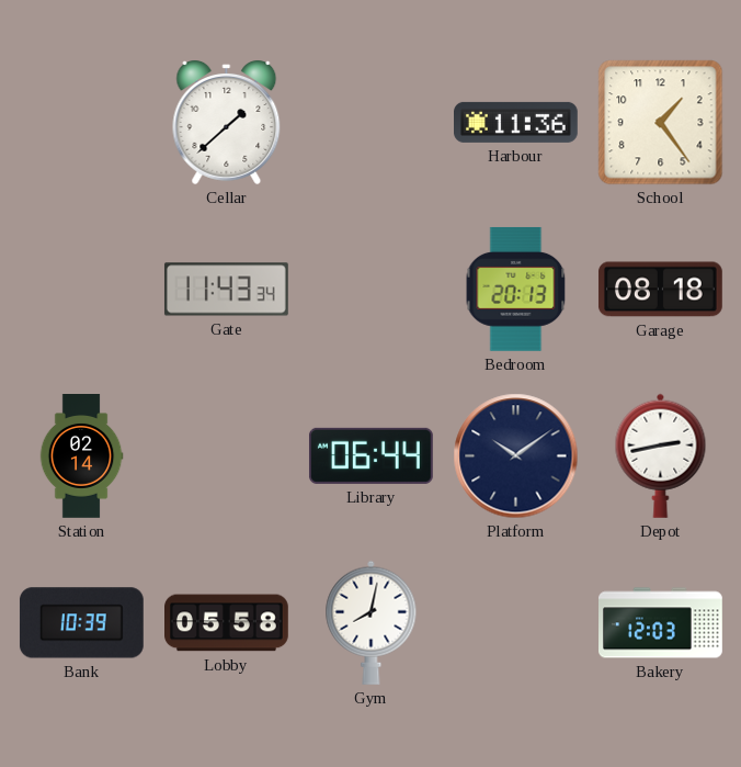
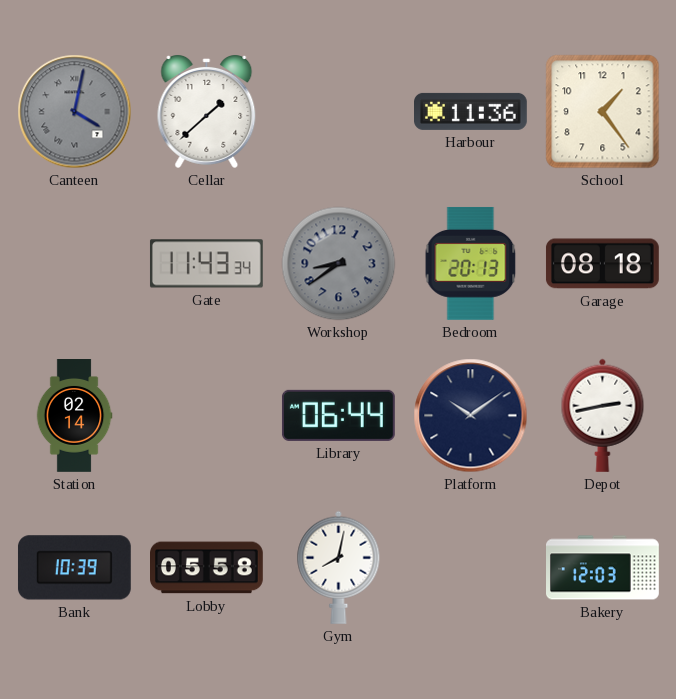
Canteen: none -> 4:02 (75, 112)
Workshop: none -> 8:39 (339, 264)
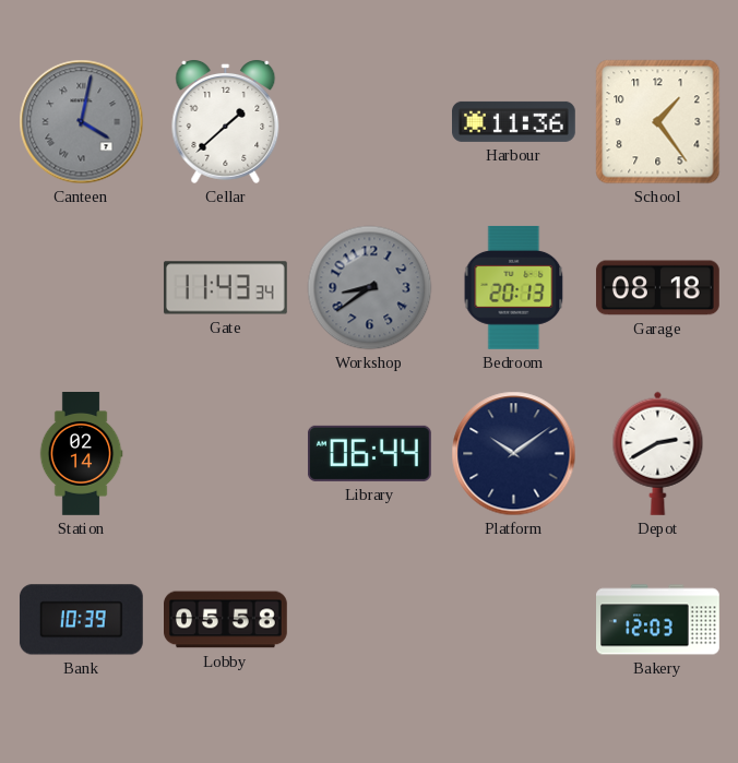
Depot: 2:43 -> 2:40 (658, 453)
Gym: 8:02 -> none (339, 567)
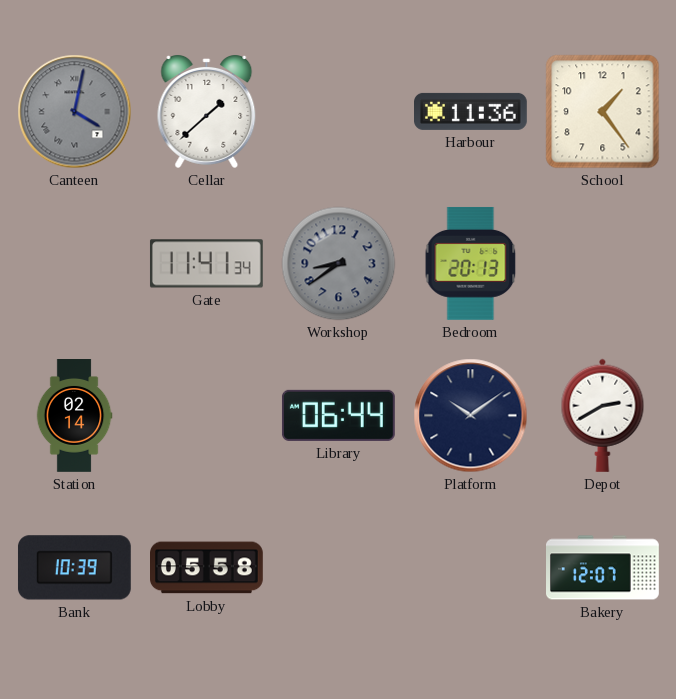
Gate: 11:43 -> 11:41 (206, 264)
Garage: 08:18 -> none (657, 288)
Bakery: 12:03 -> 12:07 (603, 568)
